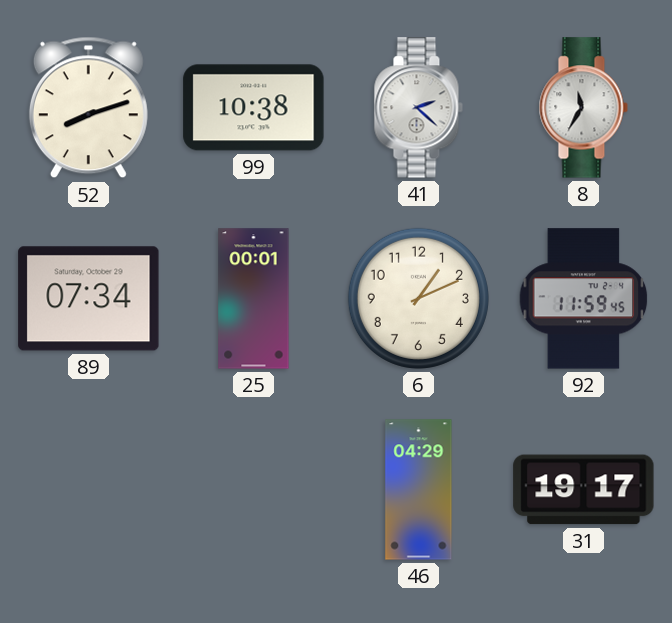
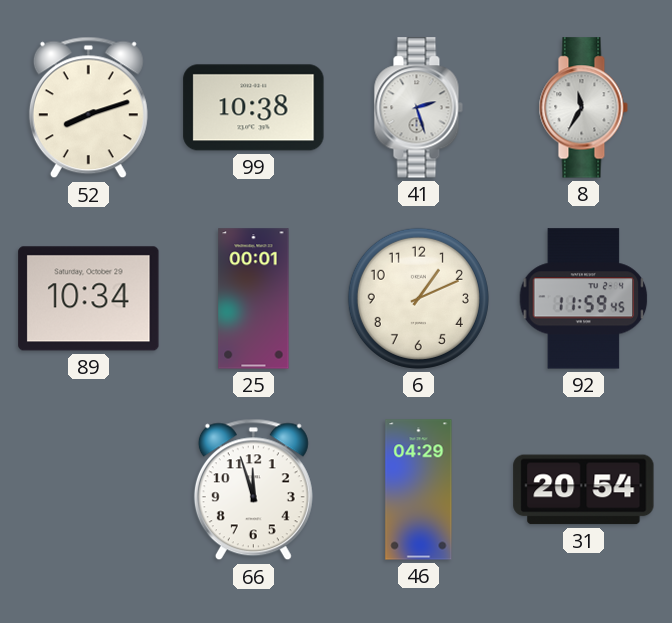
41: 2:22 -> 2:27 (418, 108)
89: 07:34 -> 10:34 (89, 299)
66: none -> 11:57 (253, 490)
31: 19:17 -> 20:54 (584, 490)
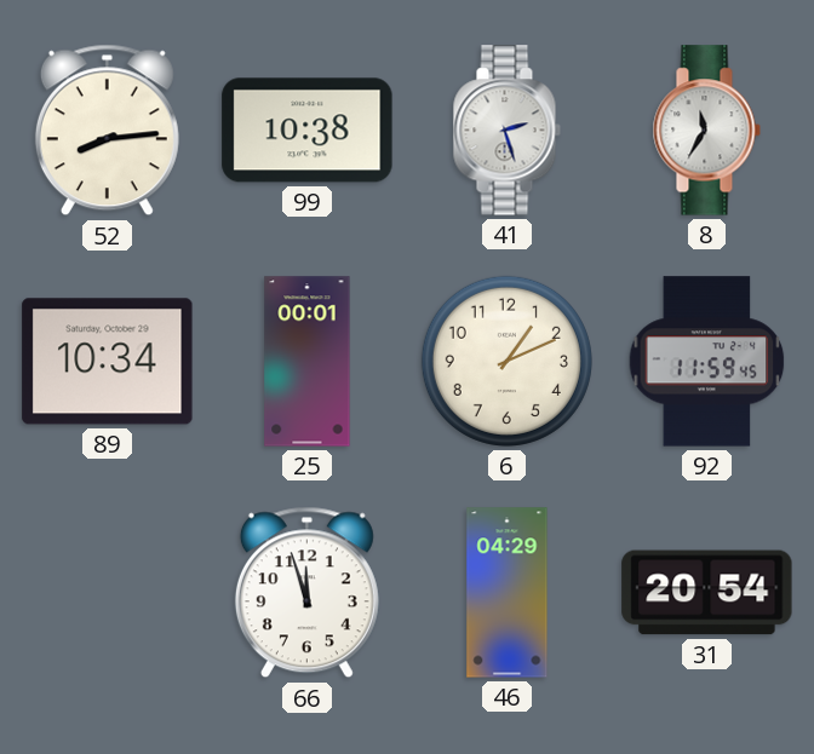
52: 8:12 -> 8:14 (107, 131)
